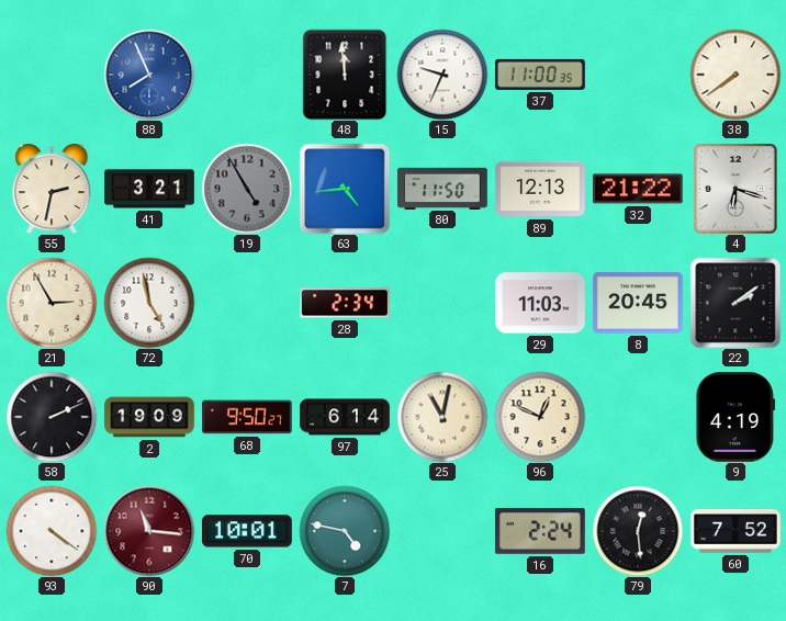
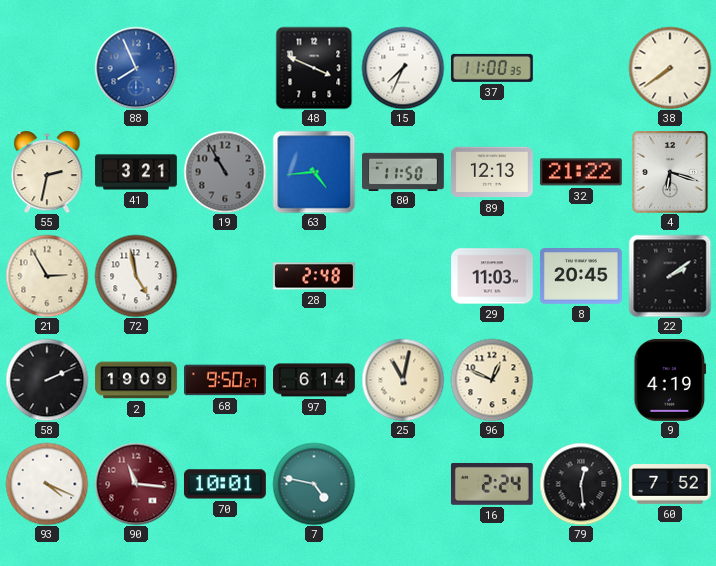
48: 11:59 -> 3:49 (314, 68)
15: 9:34 -> 7:34 (403, 68)
19: 4:55 -> 10:55 (225, 172)
28: 2:34 -> 2:48 (315, 276)
93: 4:21 -> 4:19 (47, 484)
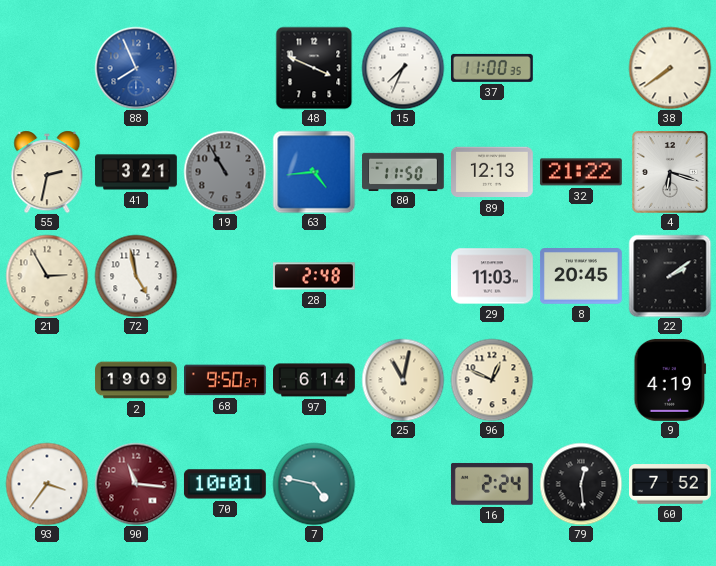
58: 2:11 -> none (47, 380)
93: 4:19 -> 3:36 (47, 484)
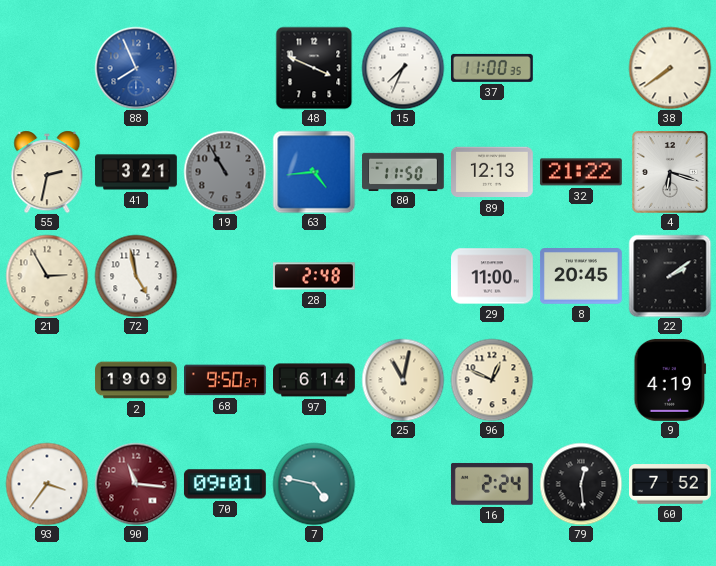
29: 11:03 -> 11:00 (493, 276)
70: 10:01 -> 09:01 (225, 484)
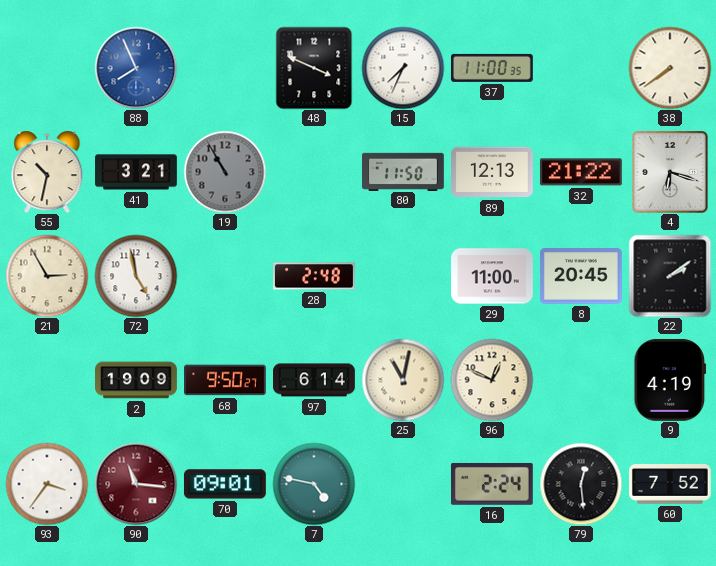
55: 2:32 -> 10:32 (47, 172)
63: 4:44 -> none (314, 172)
